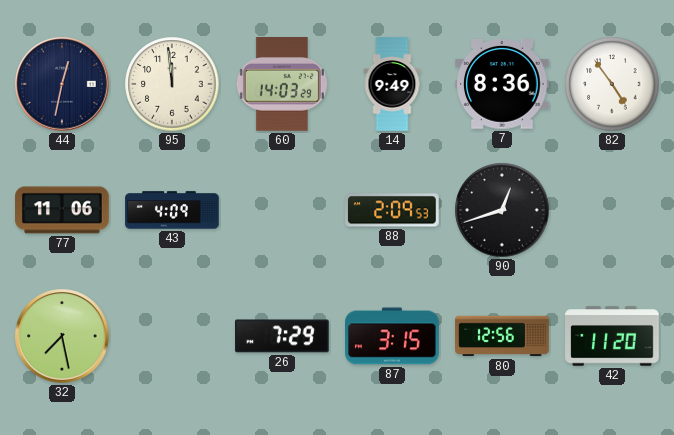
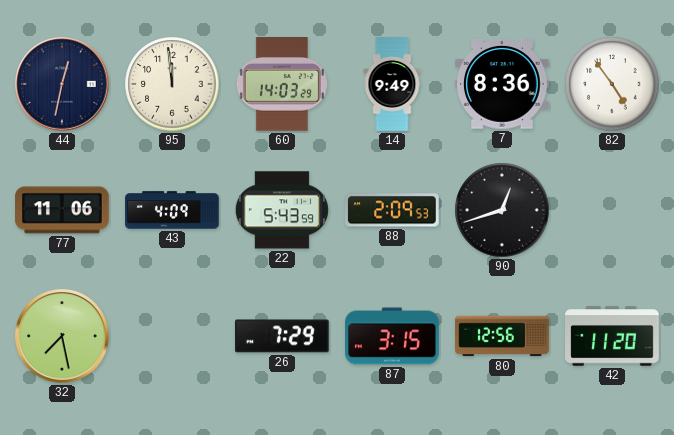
22: none -> 5:43 (282, 210)
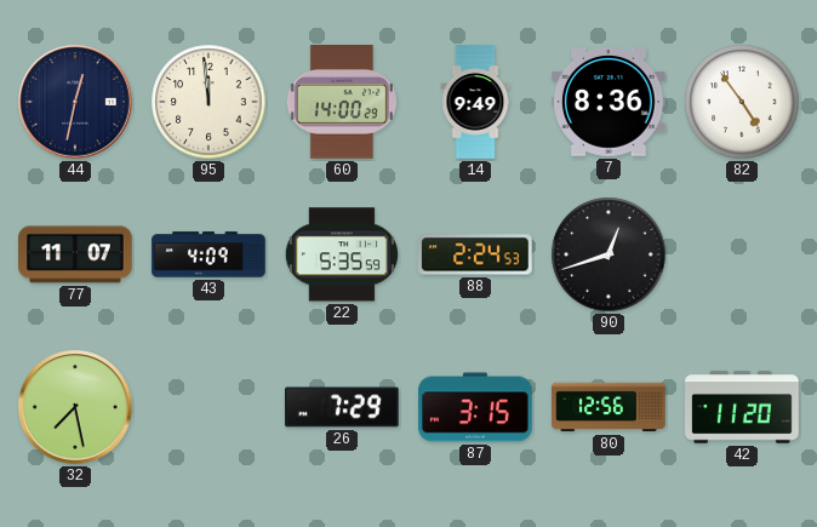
60: 14:03 -> 14:00 (342, 103)
77: 11:06 -> 11:07 (75, 254)
22: 5:43 -> 5:35 (342, 254)
88: 2:09 -> 2:24 (475, 254)
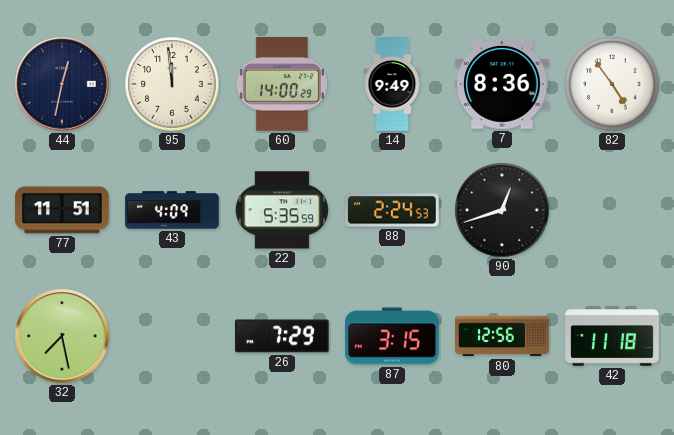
77: 11:07 -> 11:51 (62, 210)
42: 11:20 -> 11:18 (612, 336)
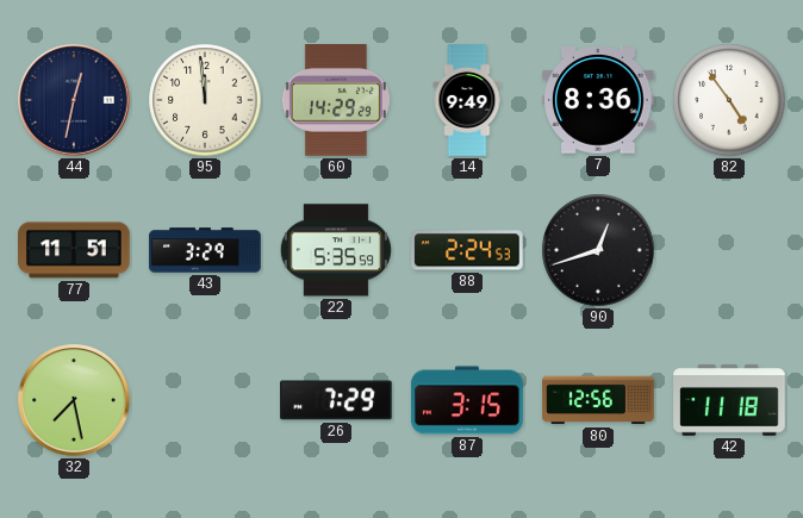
60: 14:00 -> 14:29 (336, 101)
43: 4:09 -> 3:29 (205, 250)
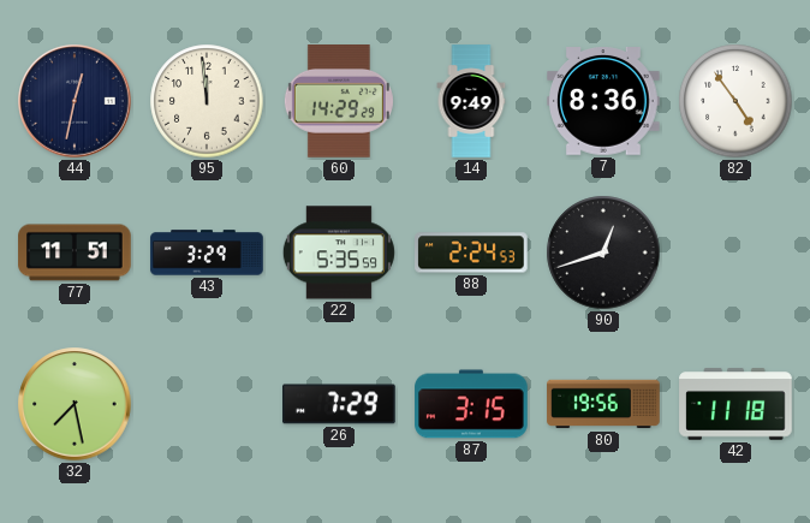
80: 12:56 -> 19:56 (603, 404)
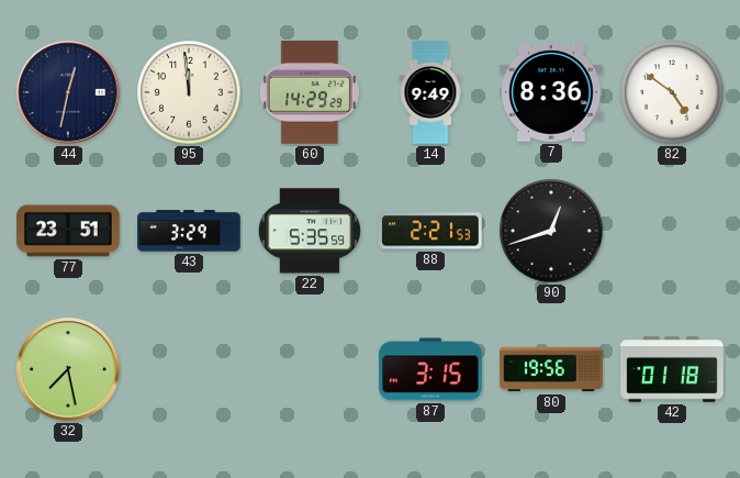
82: 4:54 -> 4:51 (672, 92)
77: 11:51 -> 23:51 (68, 231)
88: 2:24 -> 2:21 (430, 231)
26: 7:29 -> none (339, 404)
42: 11:18 -> 01:18 (672, 369)
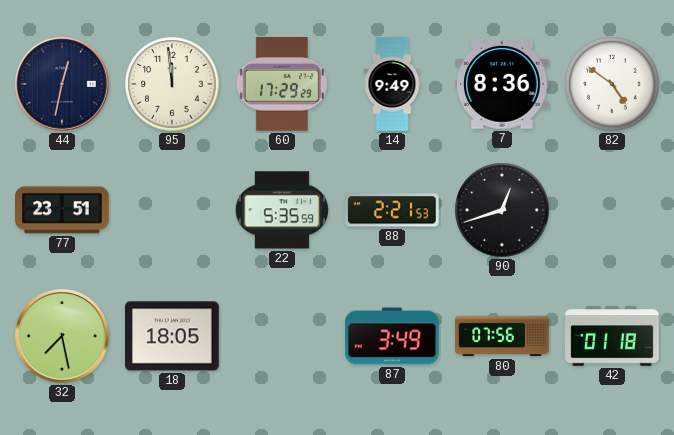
60: 14:29 -> 17:29 (282, 85)
43: 3:29 -> none (189, 231)
18: none -> 18:05 (172, 336)
87: 3:15 -> 3:49 (392, 336)
80: 19:56 -> 07:56 (502, 336)
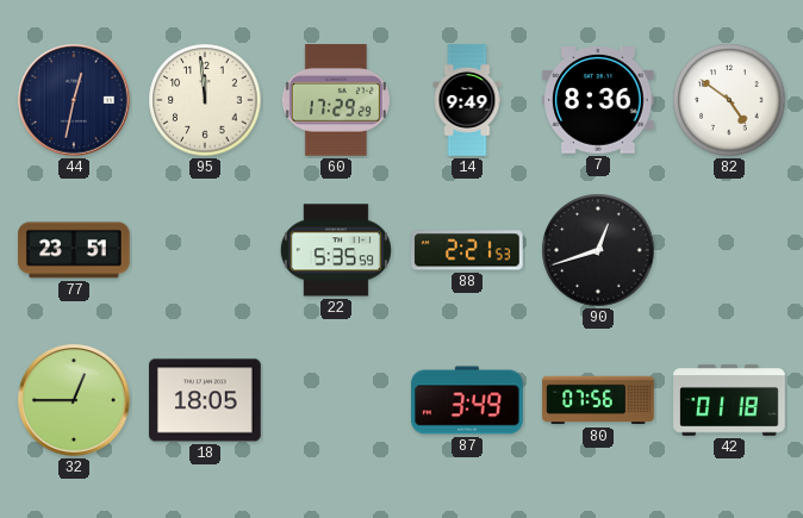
32: 7:28 -> 12:45 (74, 400)
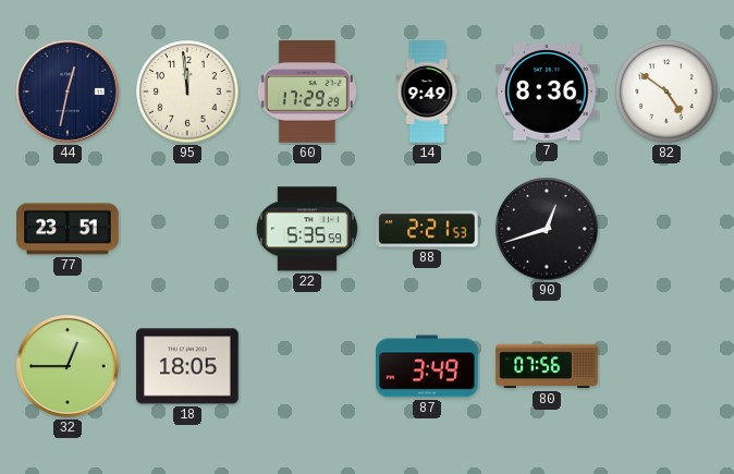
42: 01:18 -> none (729, 400)
